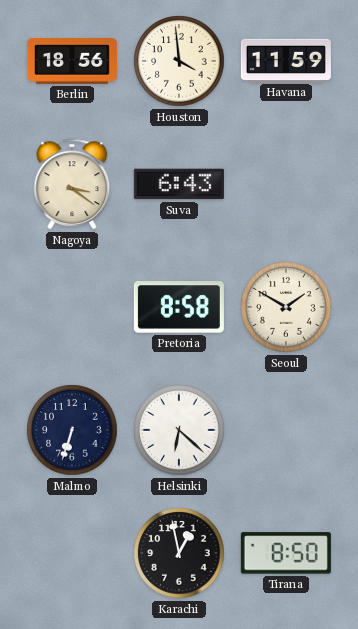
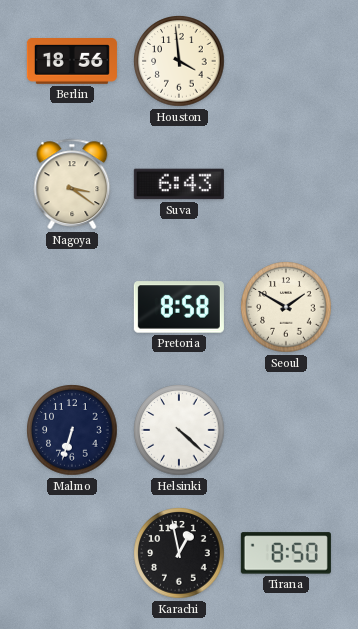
Havana: 11:59 -> none (286, 60)
Helsinki: 6:22 -> 4:22 (179, 430)
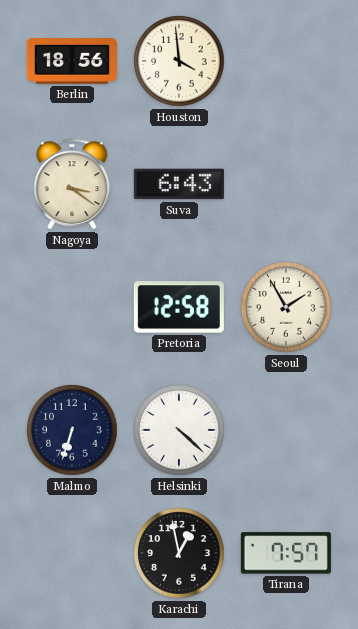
Pretoria: 8:58 -> 12:58 (179, 307)
Seoul: 1:50 -> 1:55 (286, 307)
Tirana: 8:50 -> 7:57 (286, 553)
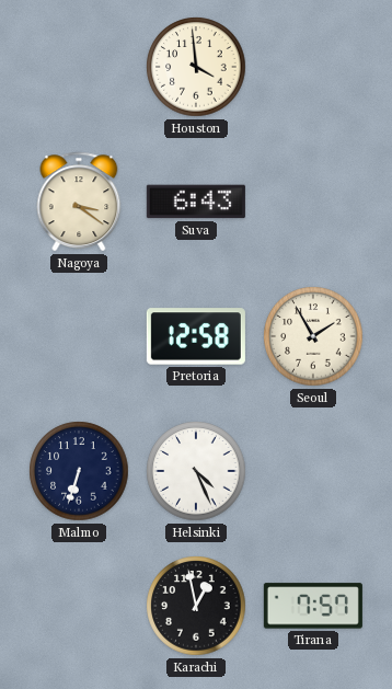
Berlin: 18:56 -> none (72, 61)
Helsinki: 4:22 -> 4:26 (196, 471)
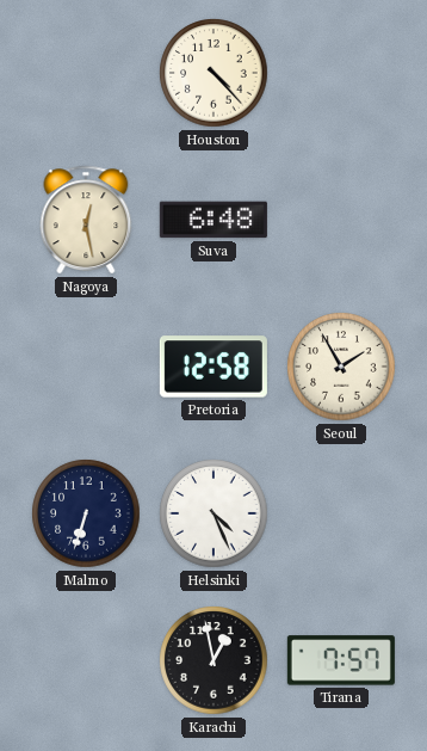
Houston: 3:59 -> 4:23 (213, 73)
Nagoya: 3:21 -> 12:28 (86, 220)
Suva: 6:43 -> 6:48 (213, 220)
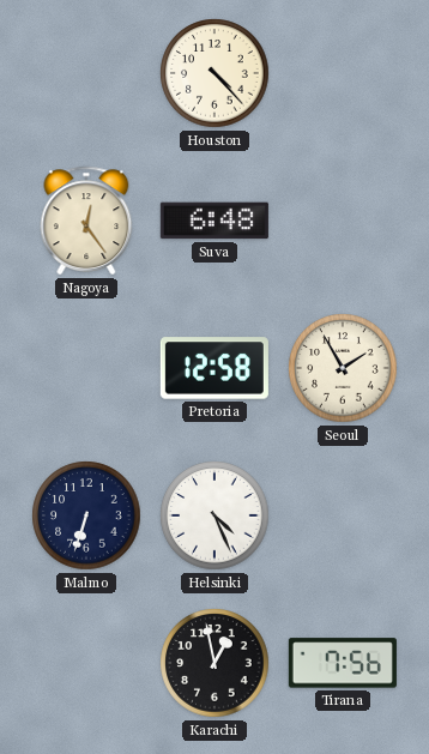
Nagoya: 12:28 -> 12:24 (86, 221)
Tirana: 7:57 -> 7:56 (343, 663)
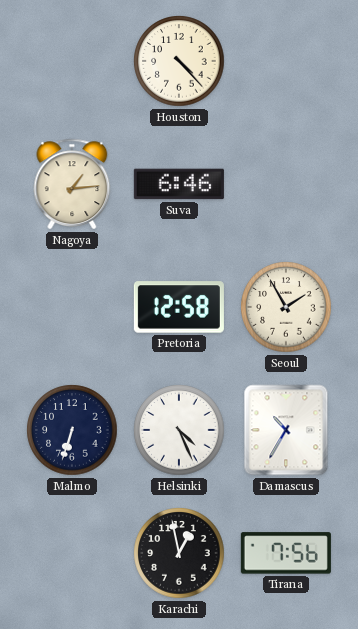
Nagoya: 12:24 -> 1:14 (72, 184)
Suva: 6:48 -> 6:46 (179, 184)
Damascus: none -> 10:35 (286, 430)
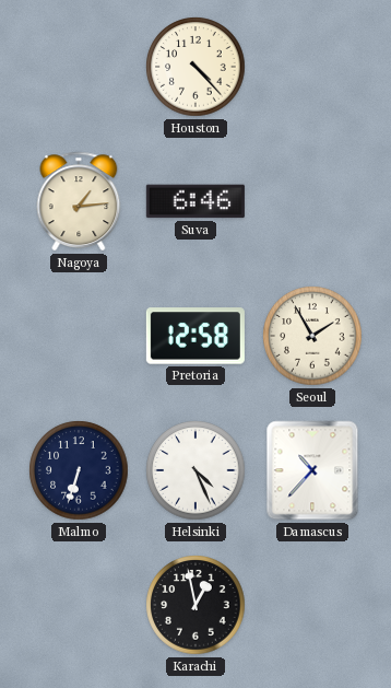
Damascus: 10:35 -> 10:37 (312, 470)
Tirana: 7:56 -> none (286, 553)
